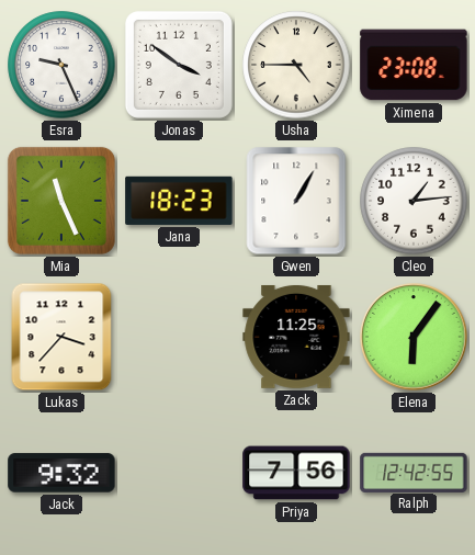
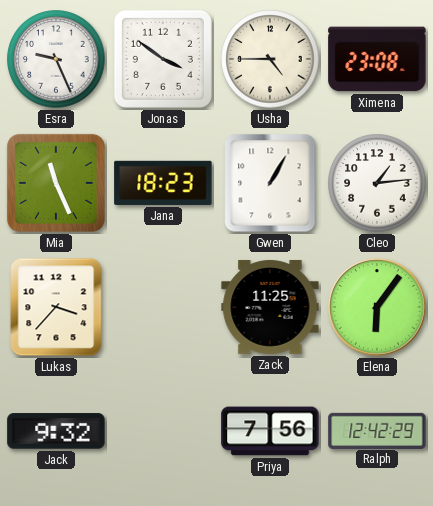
Ralph: 12:42:55 -> 12:42:29 (377, 430)
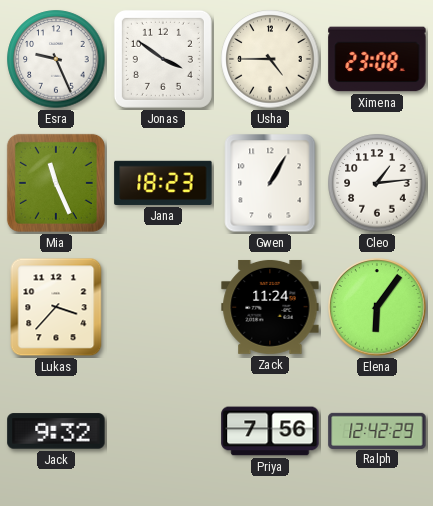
Zack: 11:25 -> 11:24 (270, 307)
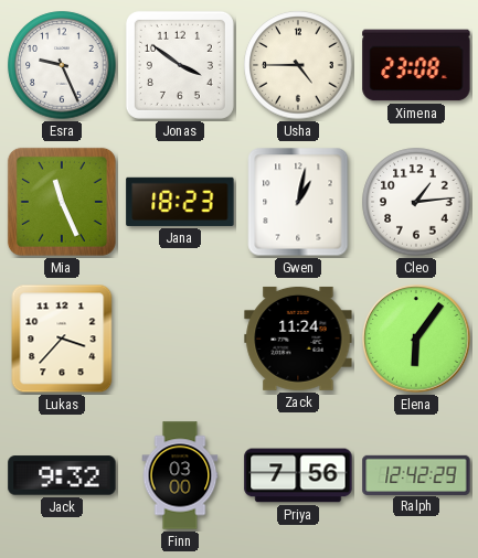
Gwen: 1:05 -> 1:02 (298, 202)
Finn: none -> 03:00 (180, 475)
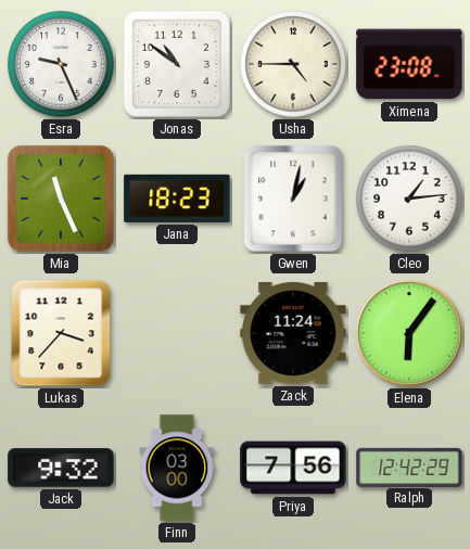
Jonas: 3:51 -> 10:51 (177, 64)
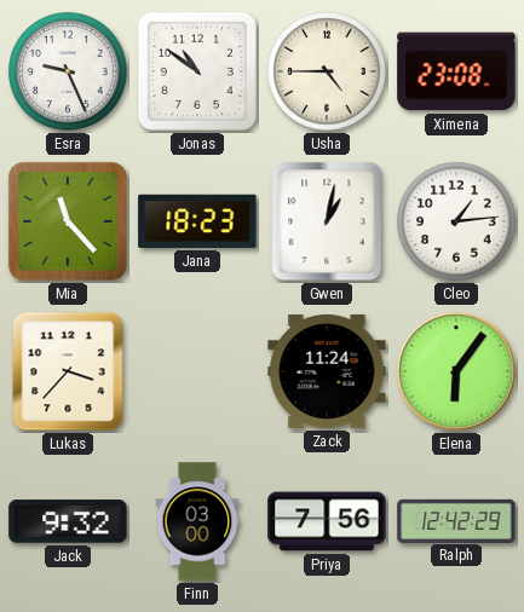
Mia: 11:26 -> 11:23 (68, 221)
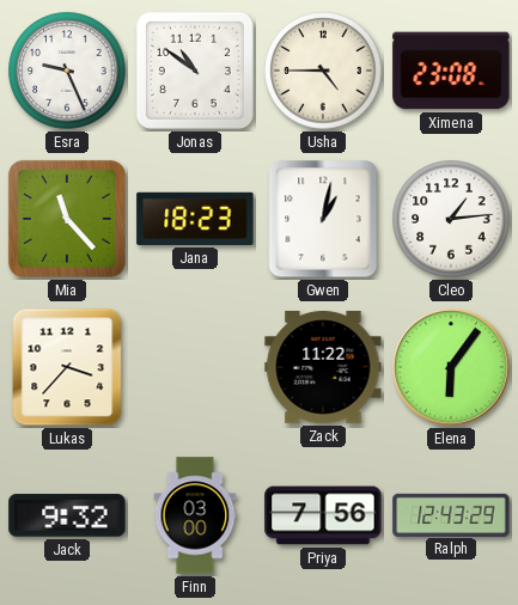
Zack: 11:24 -> 11:22 (323, 367)
Ralph: 12:42 -> 12:43 (451, 514)
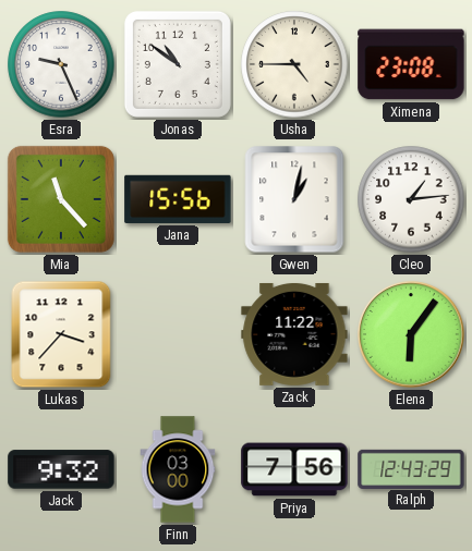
Jana: 18:23 -> 15:56 (178, 199)
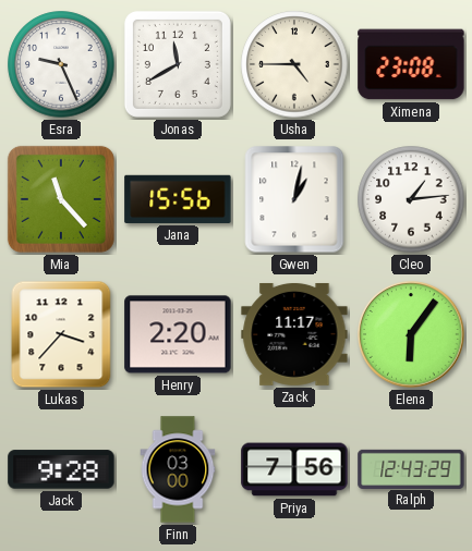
Jonas: 10:51 -> 11:40 (178, 64)
Henry: none -> 2:20 (178, 334)
Zack: 11:22 -> 11:17 (294, 334)
Jack: 9:32 -> 9:28 (61, 469)
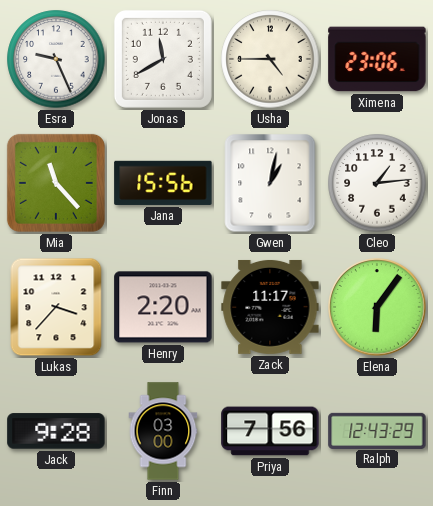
Ximena: 23:08 -> 23:06 (377, 59)
